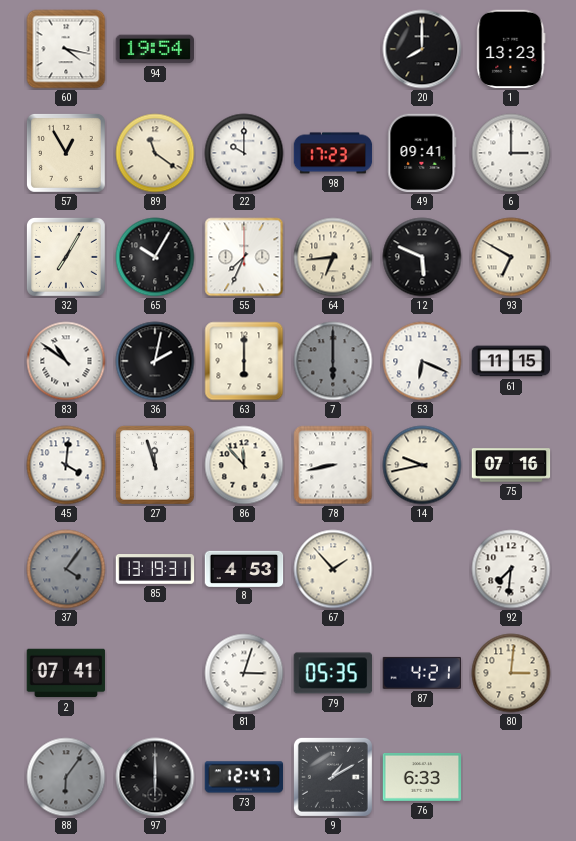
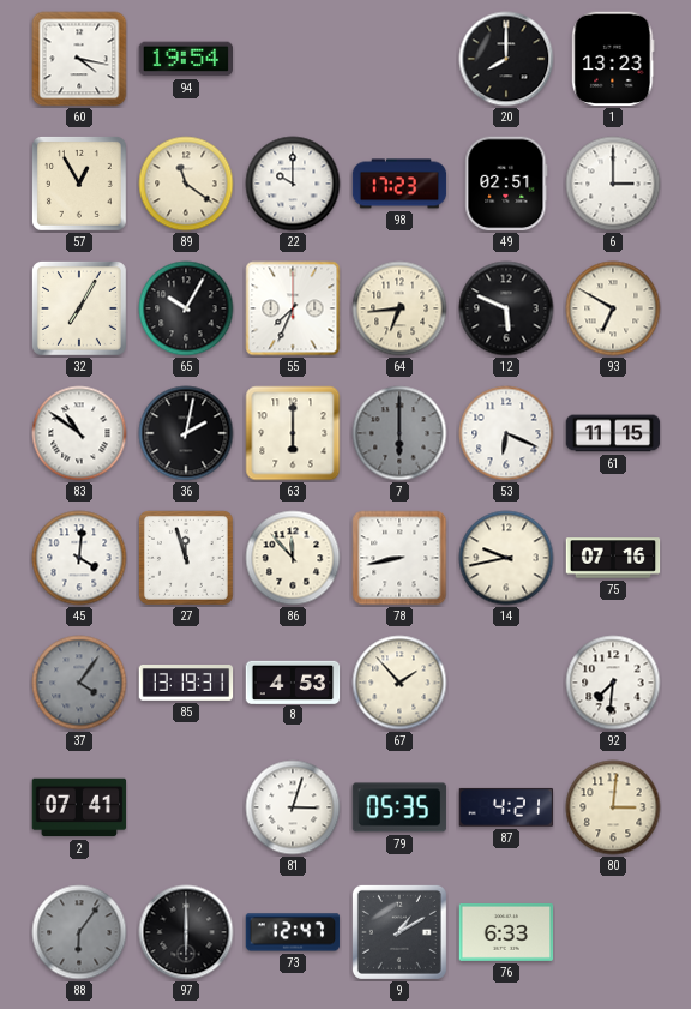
49: 09:41 -> 02:51 (506, 184)
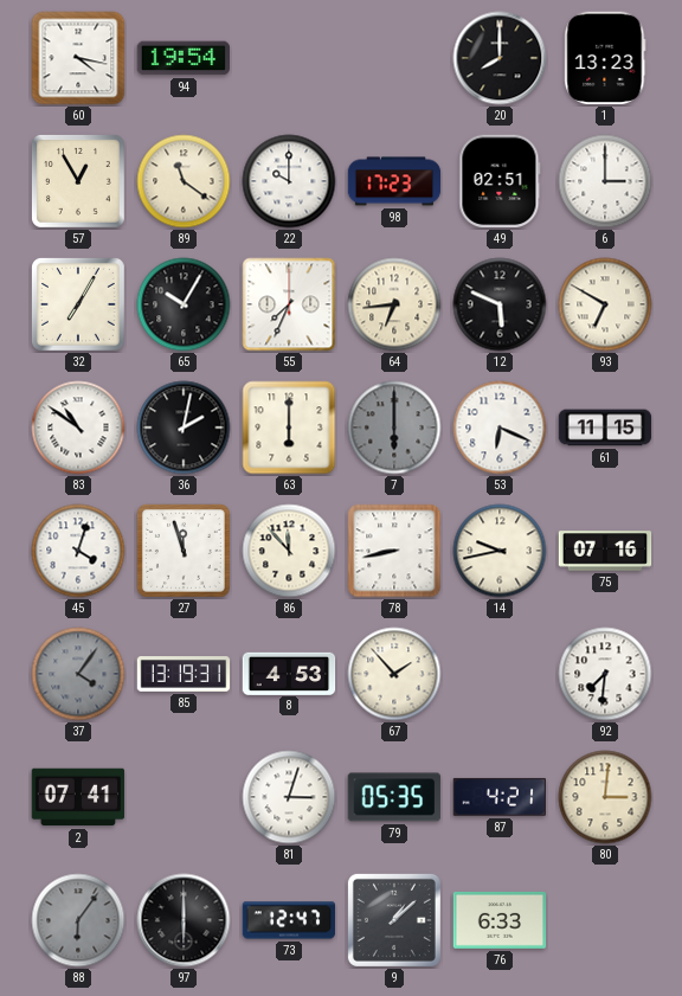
45: 4:01 -> 4:03 (78, 551)
9: 1:10 -> 1:08 (394, 920)
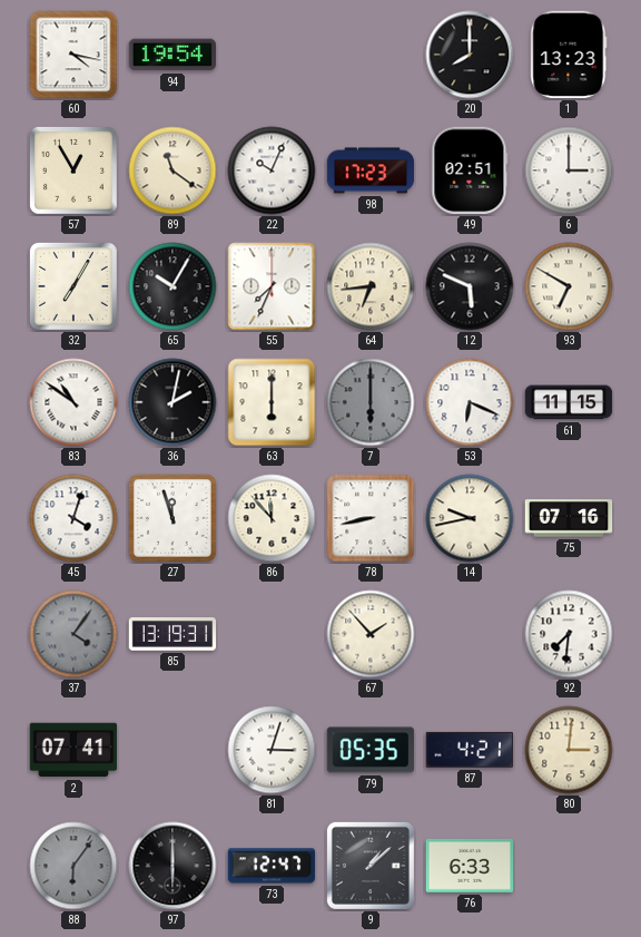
22: 10:00 -> 10:04 (272, 170)
8: 4:53 -> none (289, 673)
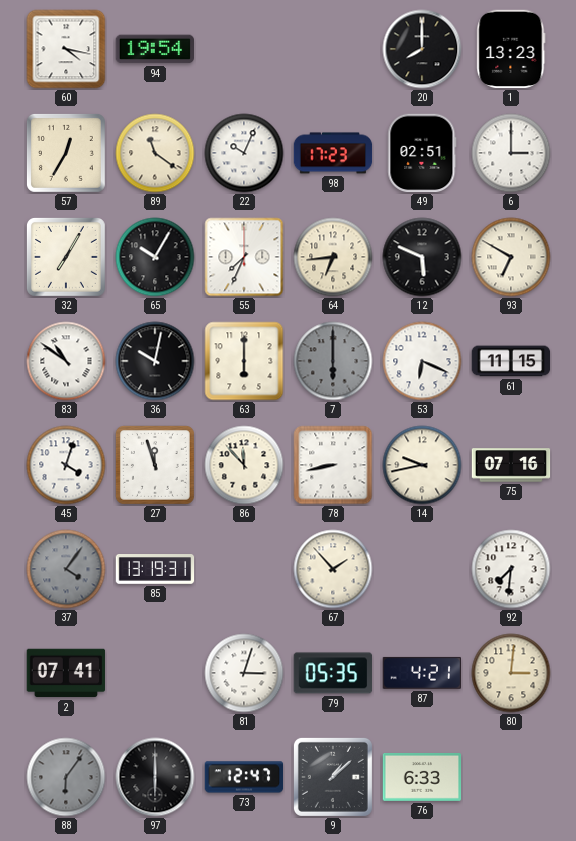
57: 12:55 -> 12:35 (66, 153)
36: 2:02 -> 10:02 (155, 361)
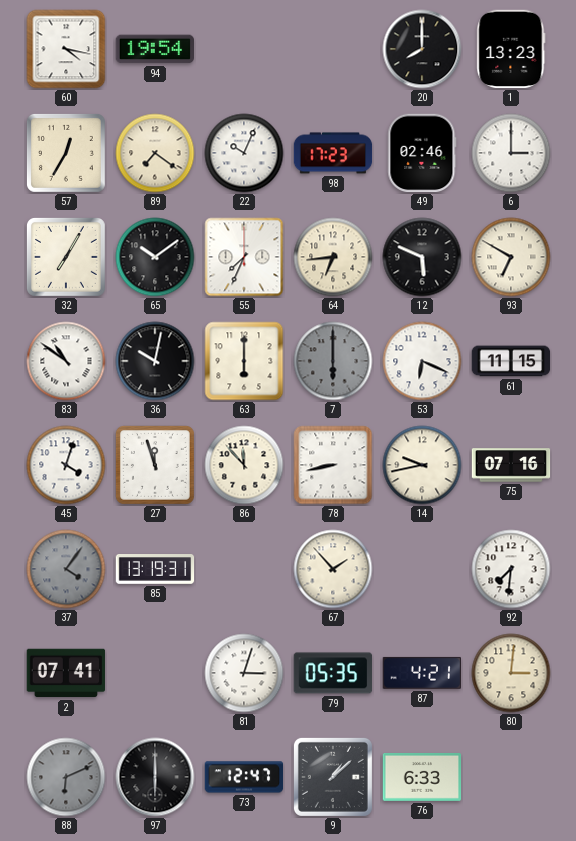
89: 11:21 -> 7:21 (155, 153)
49: 02:51 -> 02:46 (422, 153)
65: 10:05 -> 10:09 (155, 257)
88: 6:06 -> 6:11 (66, 777)
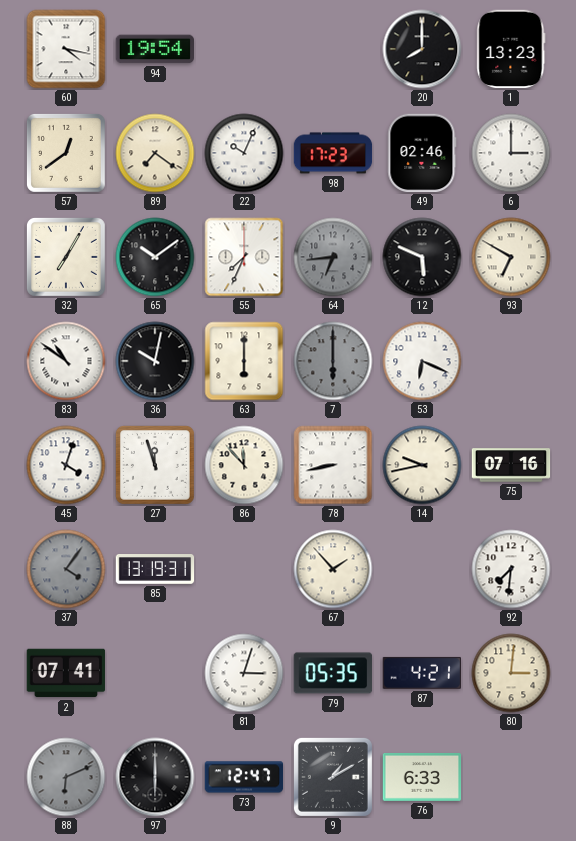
57: 12:35 -> 12:39 (66, 153)
64 dial: cream -> grey (333, 257)
61: 11:15 -> none (511, 361)
9: 1:08 -> 1:10 (333, 777)
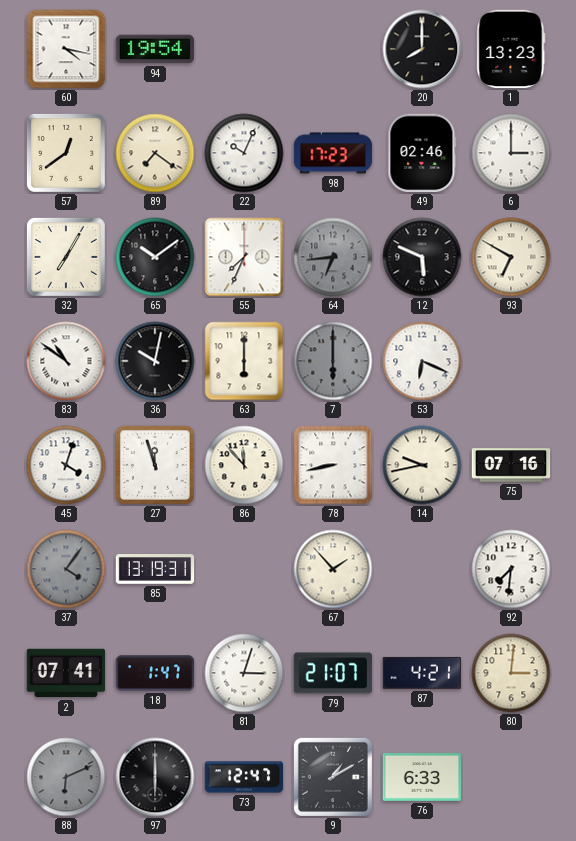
18: none -> 1:47 (155, 673)
79: 05:35 -> 21:07 (333, 673)
